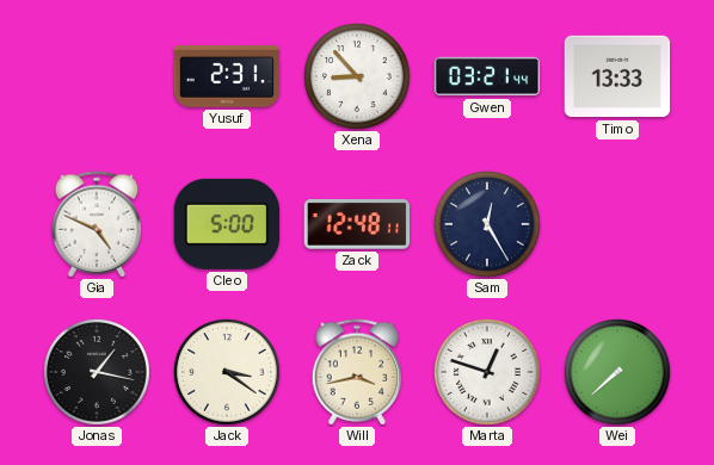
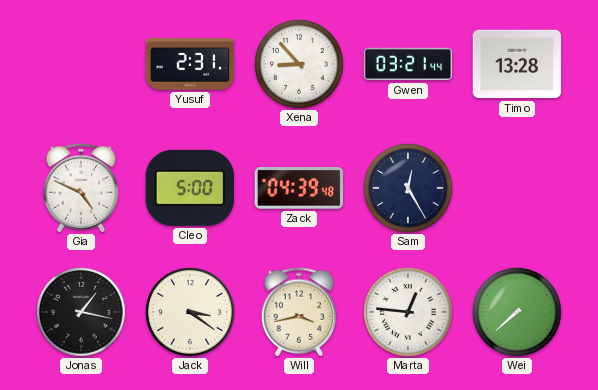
Timo: 13:33 -> 13:28 (517, 64)
Zack: 12:48 -> 04:39 (299, 188)
Marta: 12:48 -> 12:46 (409, 313)
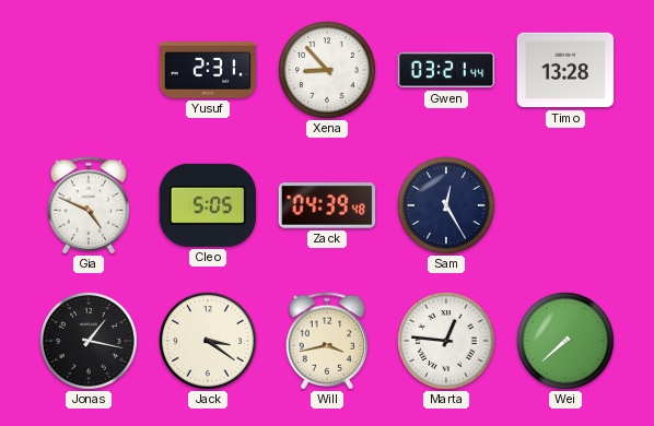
Cleo: 5:00 -> 5:05 (207, 205)
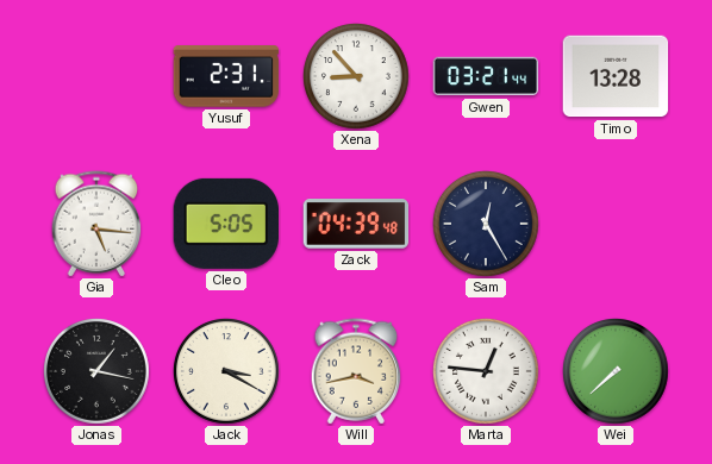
Gia: 4:49 -> 5:16 (96, 224)
Jack: 3:21 -> 3:20 (227, 372)
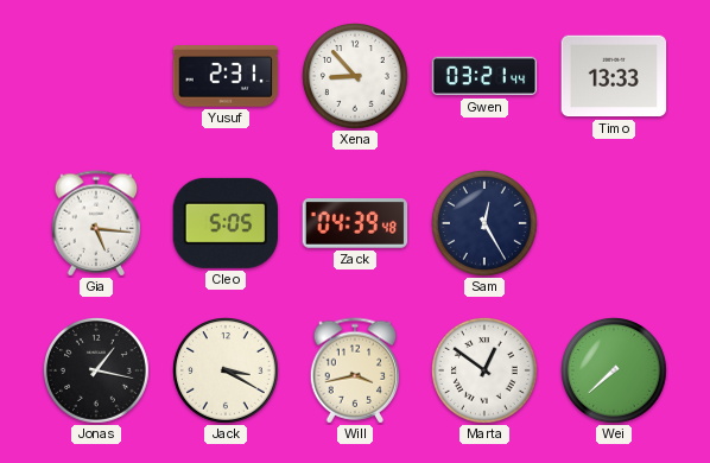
Timo: 13:28 -> 13:33 (614, 76)
Marta: 12:46 -> 12:51 (486, 372)
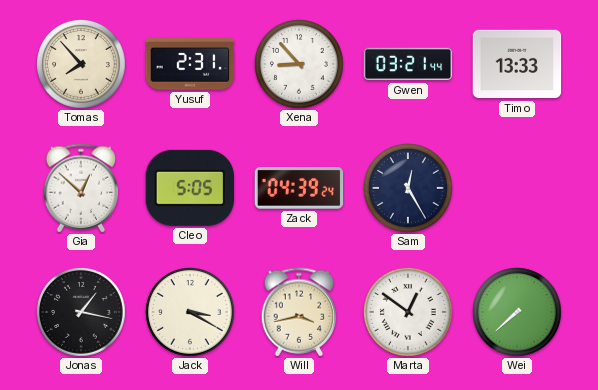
Tomas: none -> 7:53 (82, 65)
Gia: 5:16 -> 12:52 (81, 188)
Zack: 04:39:48 -> 04:39:24 (299, 188)
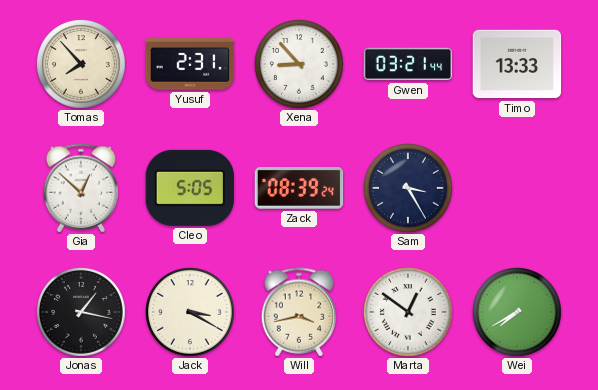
Zack: 04:39 -> 08:39 (299, 188)
Sam: 12:25 -> 3:25 (409, 189)
Wei: 7:38 -> 7:40 (518, 313)
